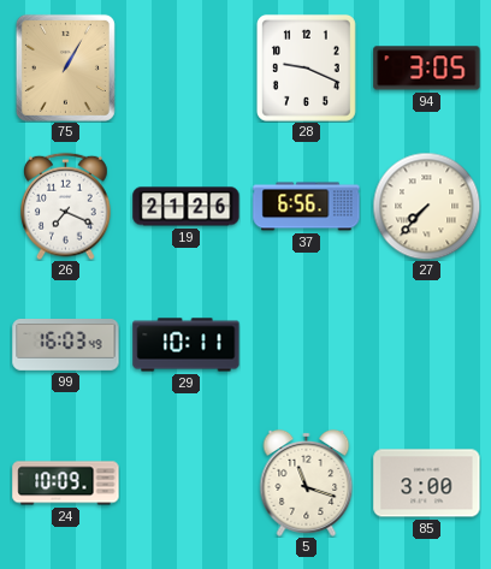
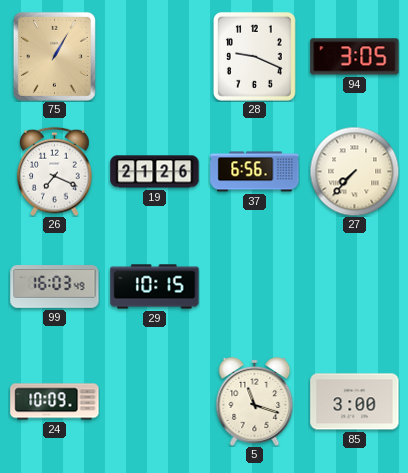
29: 10:11 -> 10:15 (155, 287)
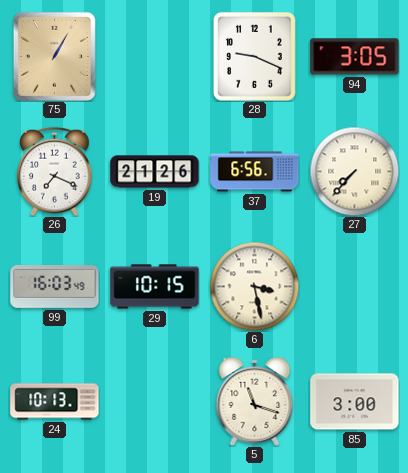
6: none -> 3:28 (254, 286)
24: 10:09 -> 10:13 (55, 402)
